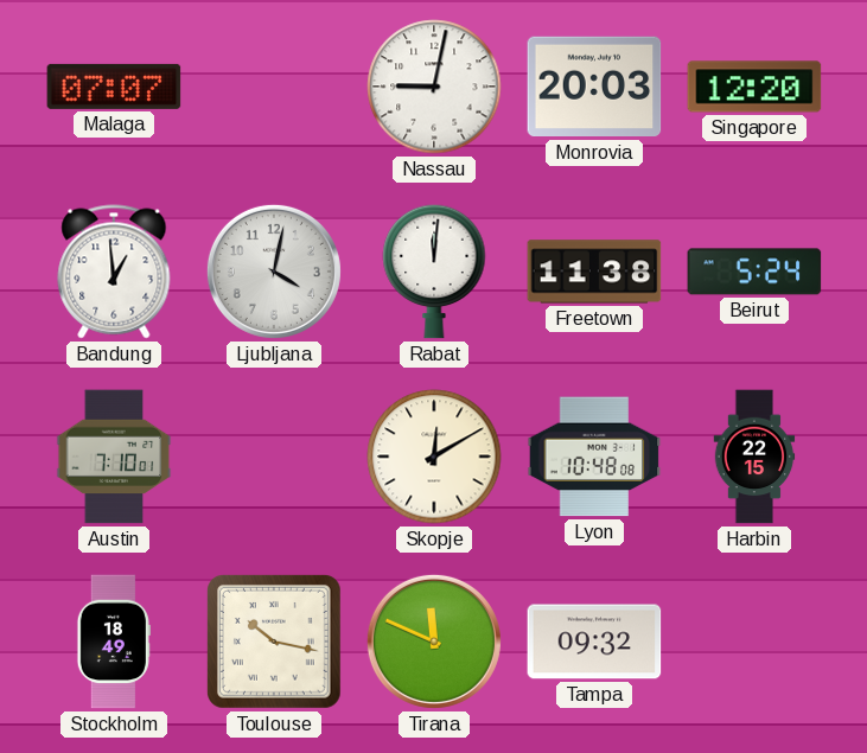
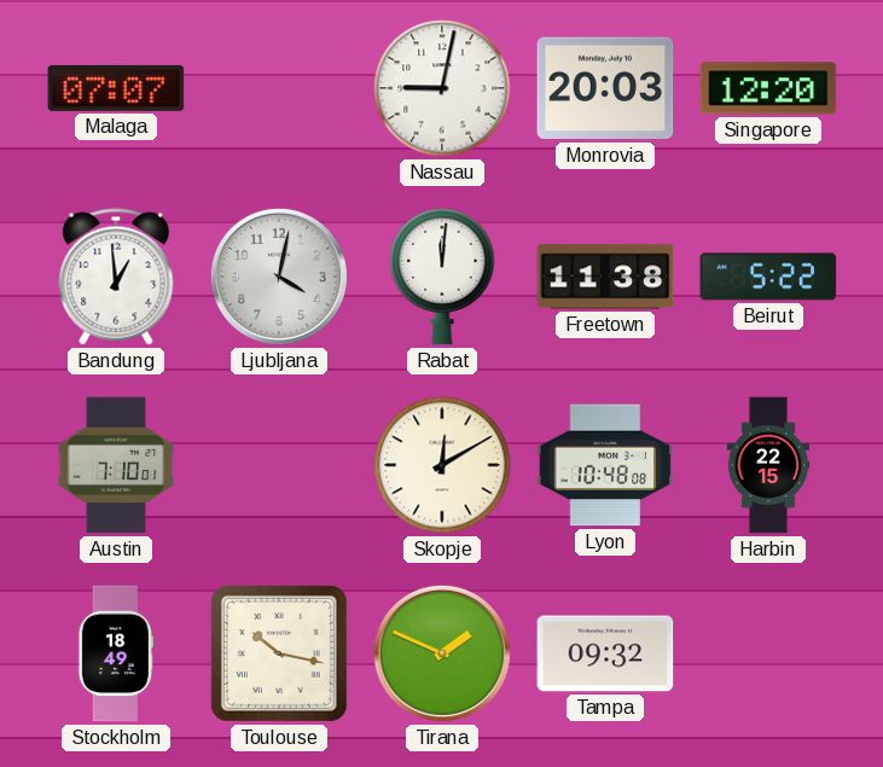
Beirut: 5:24 -> 5:22 (768, 277)
Tirana: 11:49 -> 1:49 (442, 653)
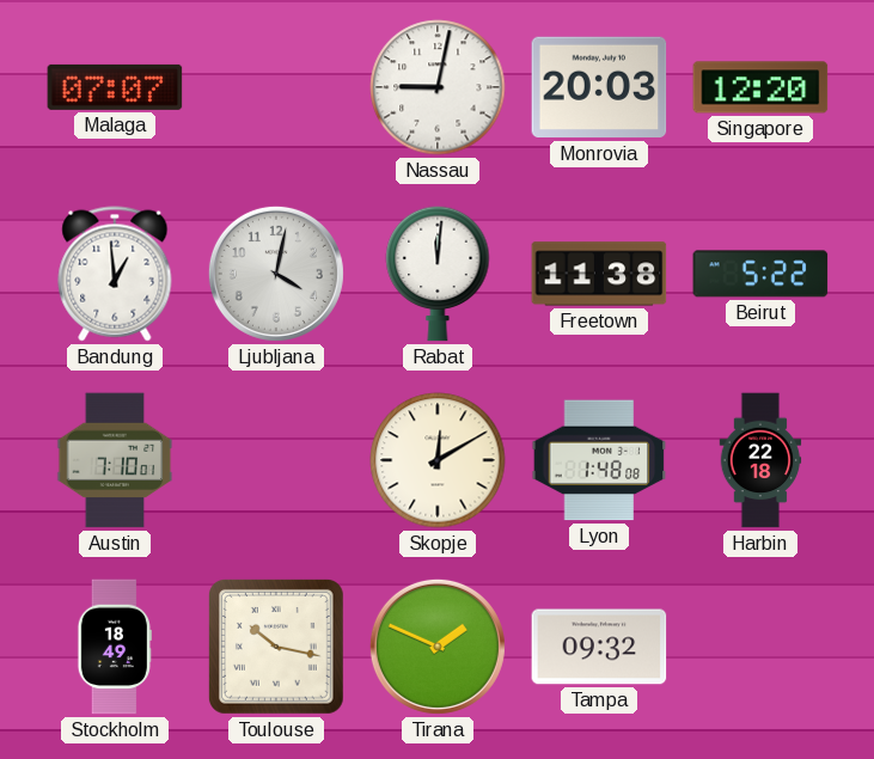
Lyon: 10:48 -> 1:48 (599, 460)
Harbin: 22:15 -> 22:18 (760, 460)
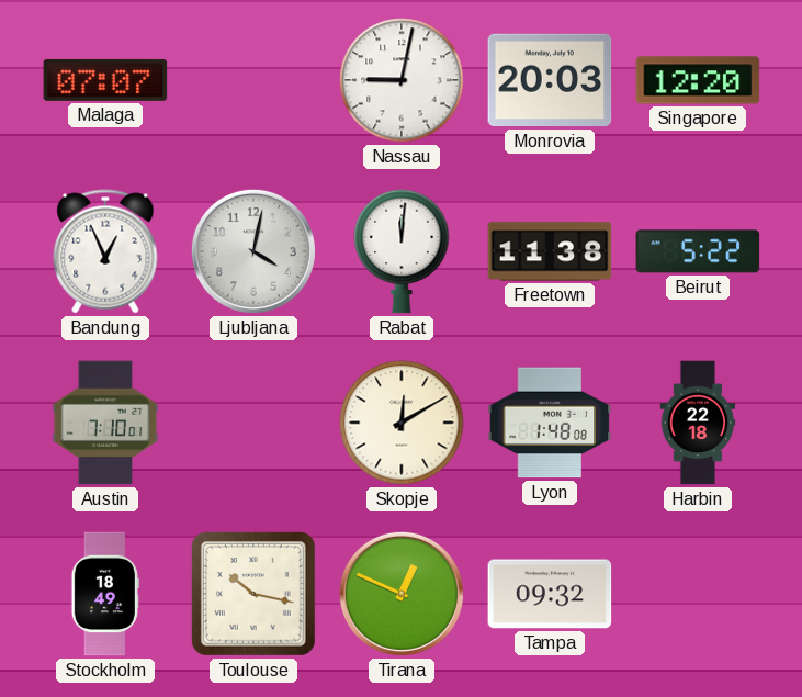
Bandung: 12:59 -> 12:56 (105, 251)
Tirana: 1:49 -> 12:49 (402, 594)
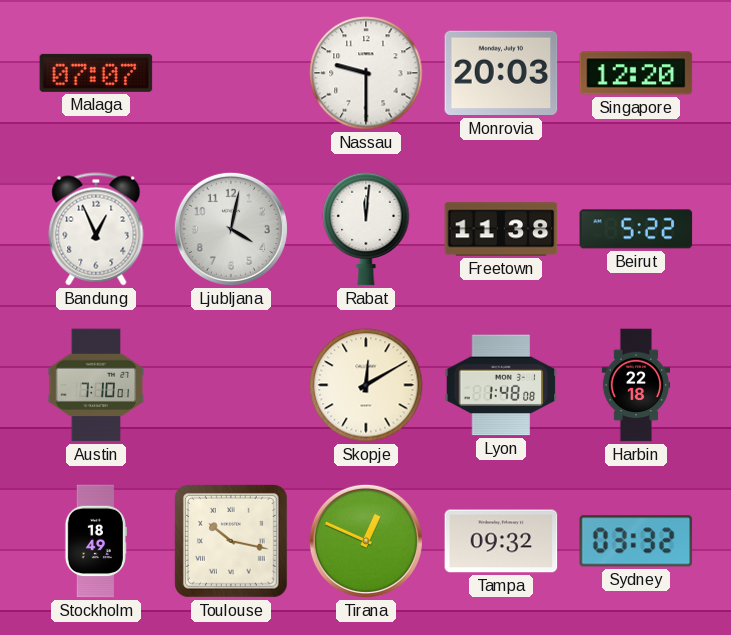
Nassau: 9:02 -> 9:30 (366, 73)
Sydney: none -> 03:32 (636, 541)
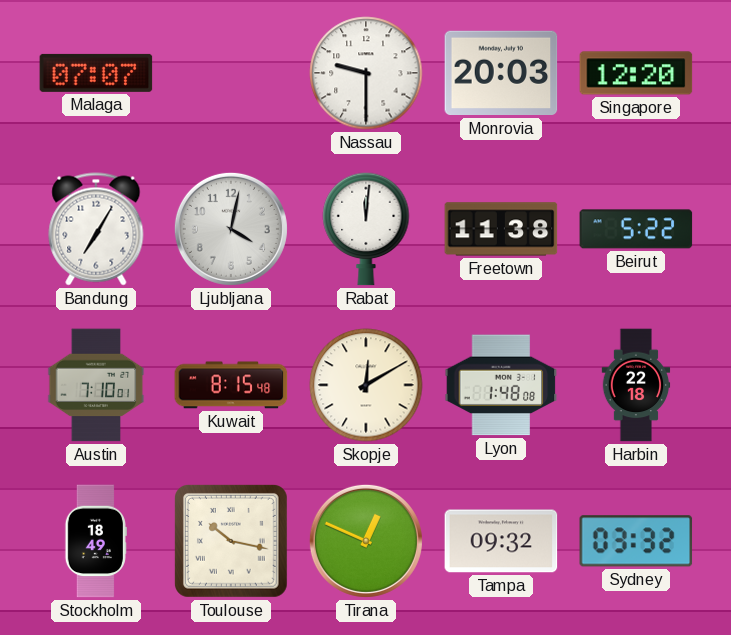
Bandung: 12:56 -> 7:05 (96, 229)
Kuwait: none -> 8:15 (231, 385)
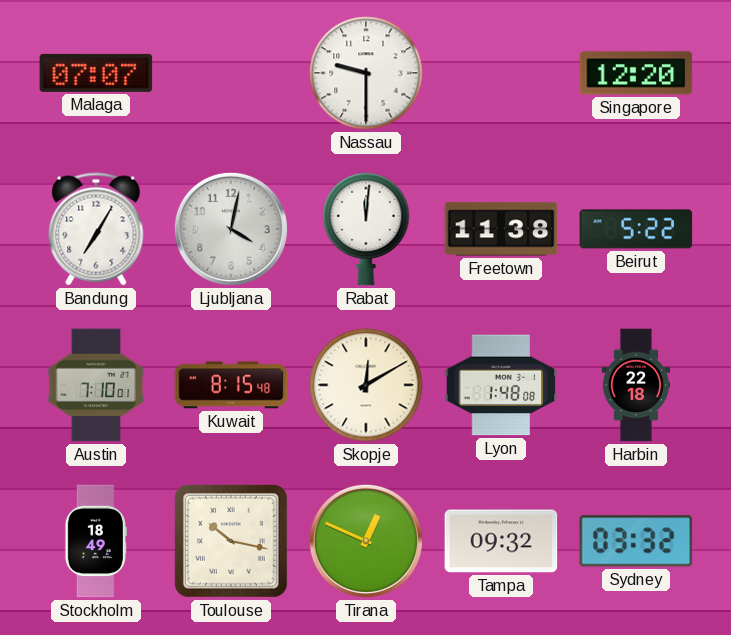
Monrovia: 20:03 -> none (501, 73)
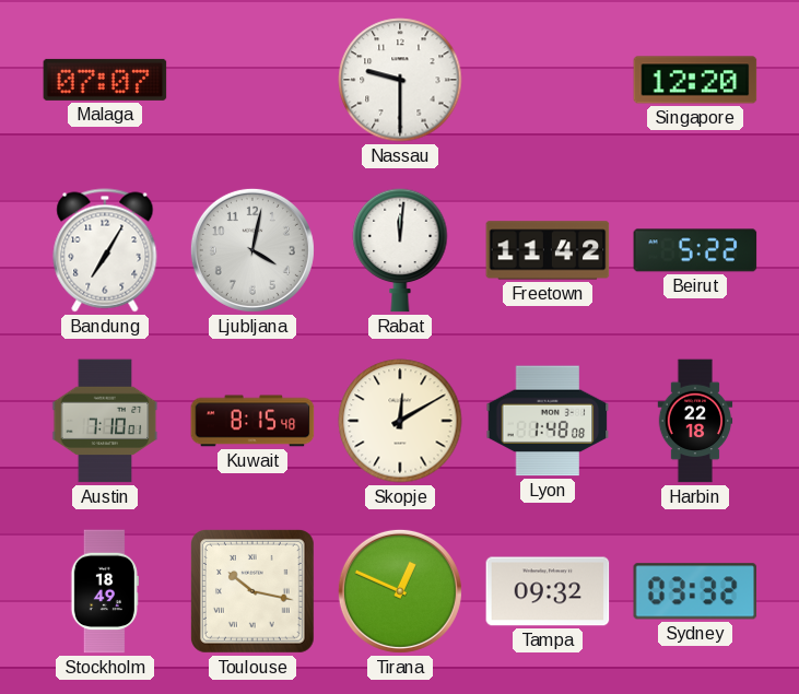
Freetown: 11:38 -> 11:42 (548, 250)
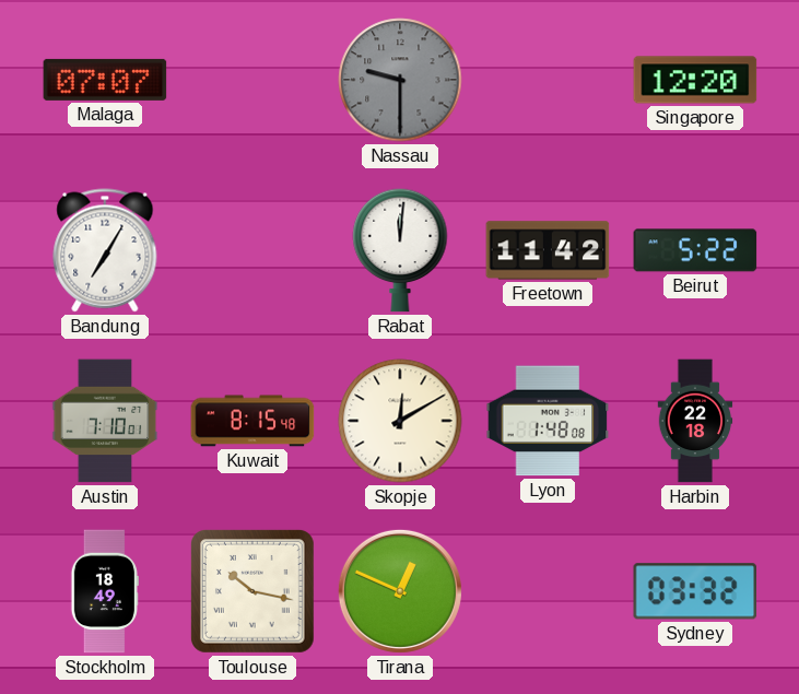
Nassau dial: white -> grey (400, 80)
Ljubljana: 4:02 -> none (252, 250)
Tampa: 09:32 -> none (548, 591)
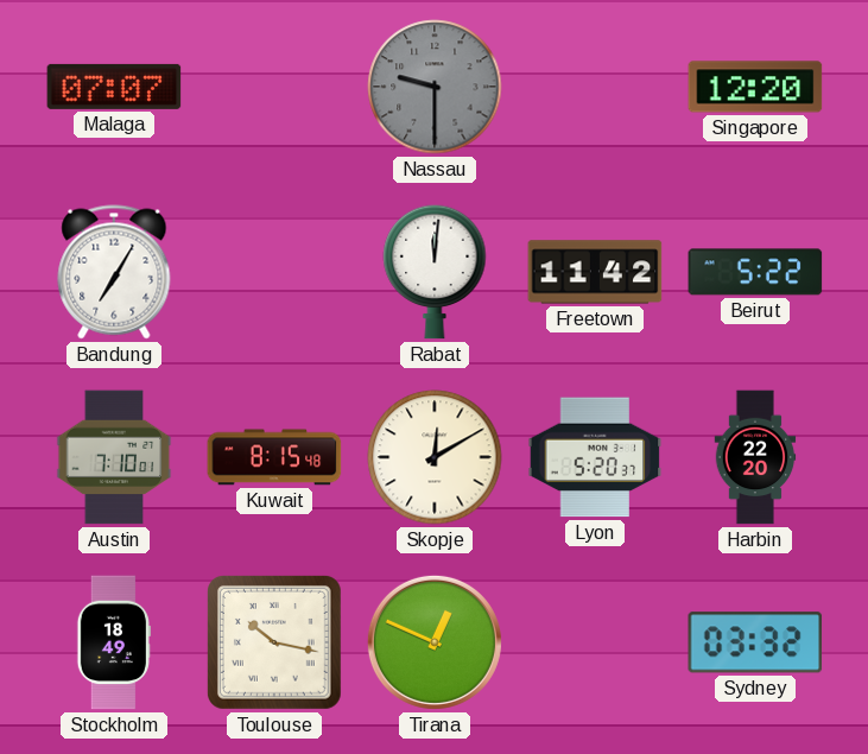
Lyon: 1:48 -> 5:20 (595, 457)
Harbin: 22:18 -> 22:20 (755, 457)
